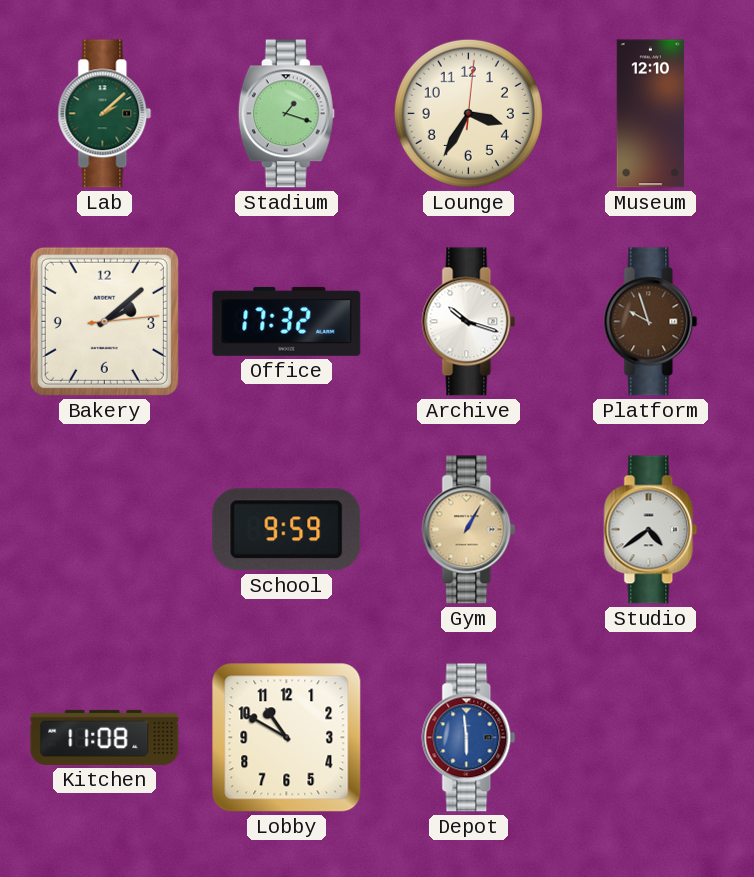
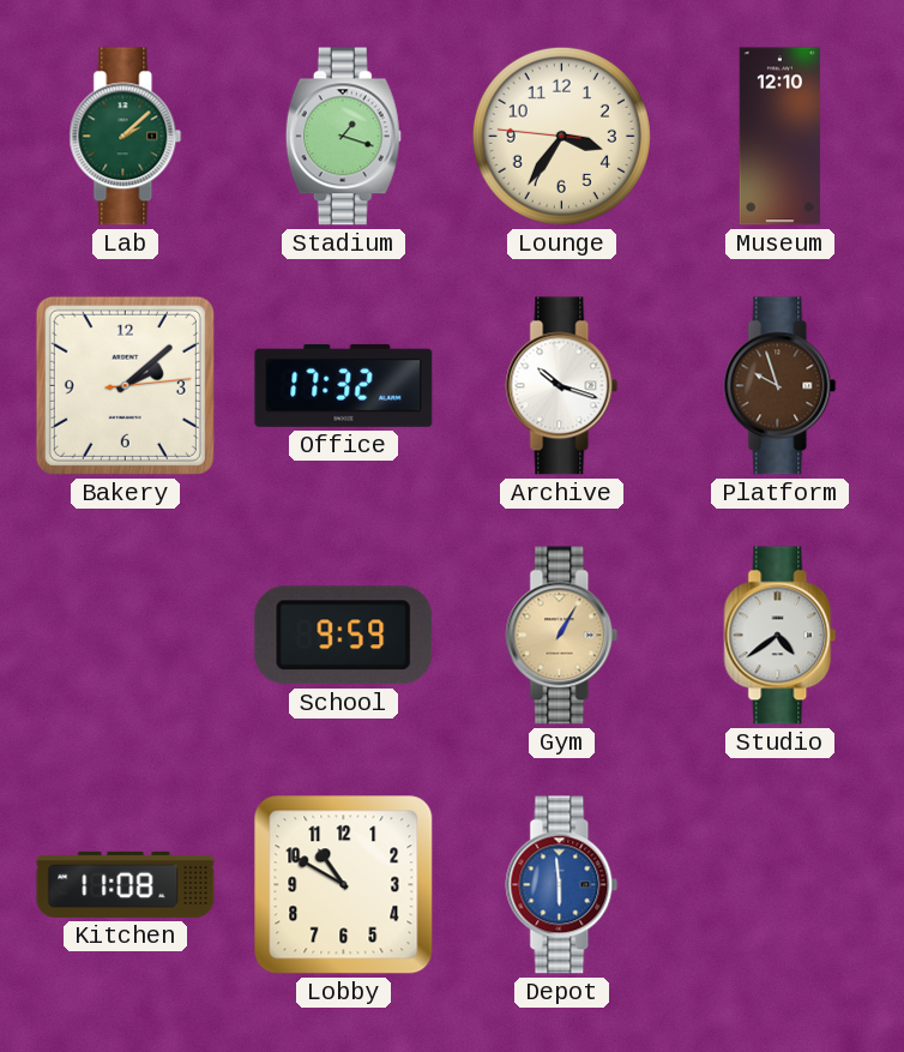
Lounge: 3:35:01 -> 3:35:46 (561, 136)
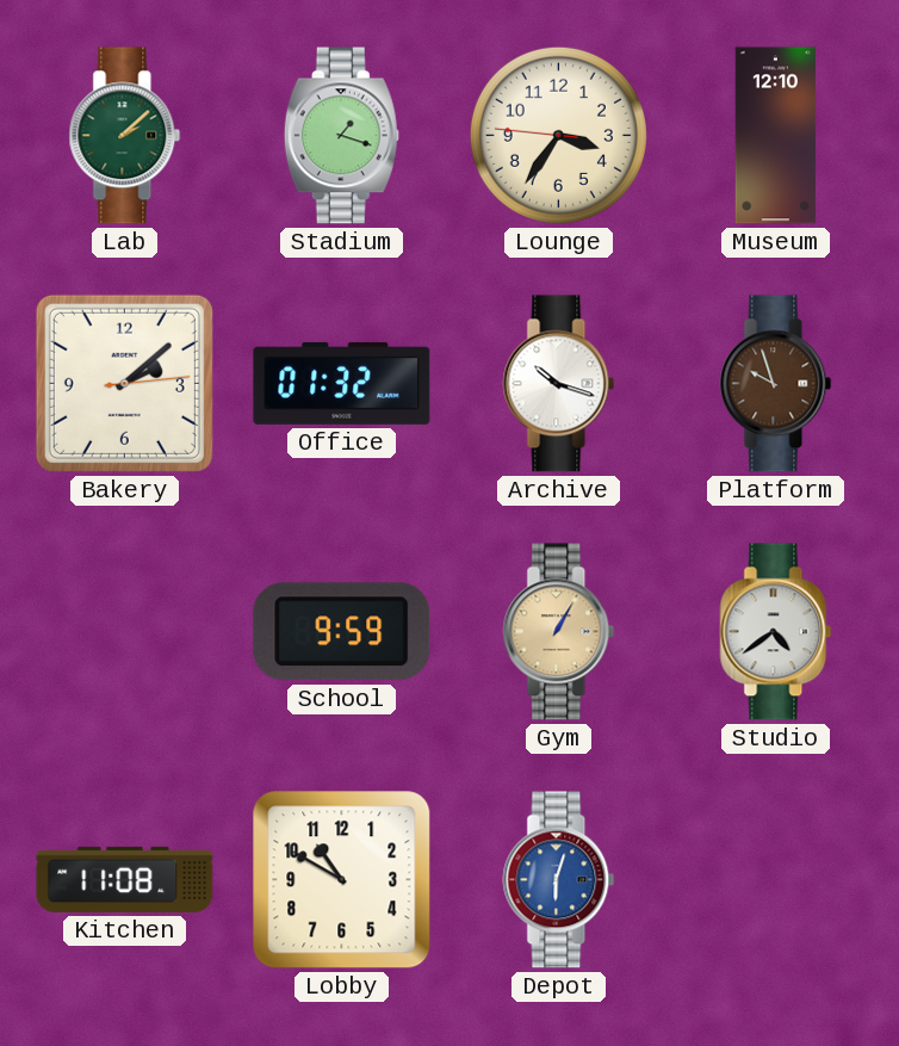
Office: 17:32 -> 01:32 (342, 383)
Depot: 5:59 -> 6:03 (559, 880)
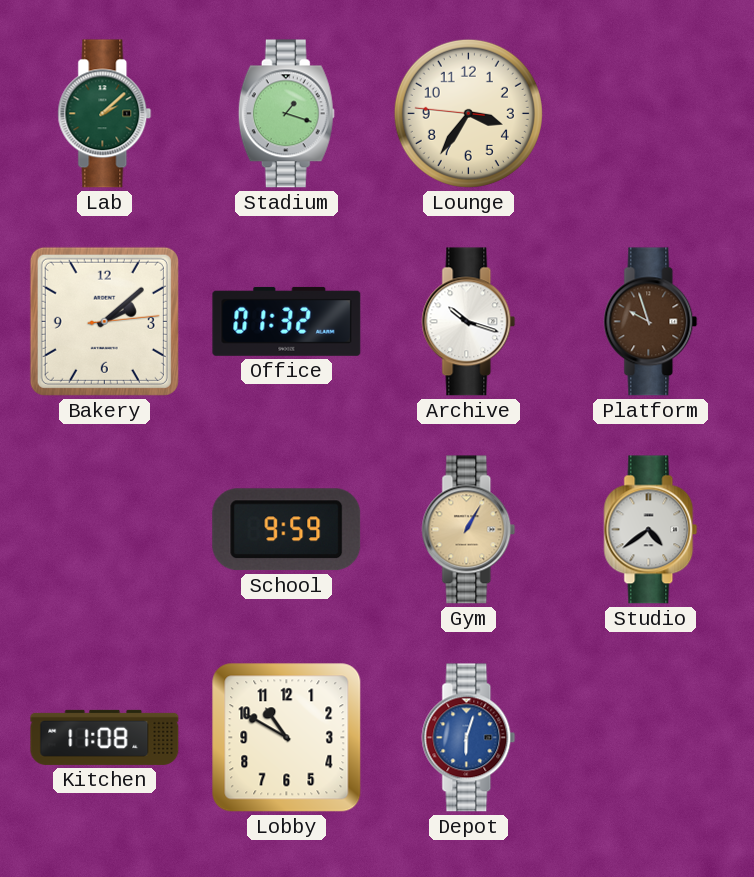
Museum: 12:10 -> none (776, 136)
